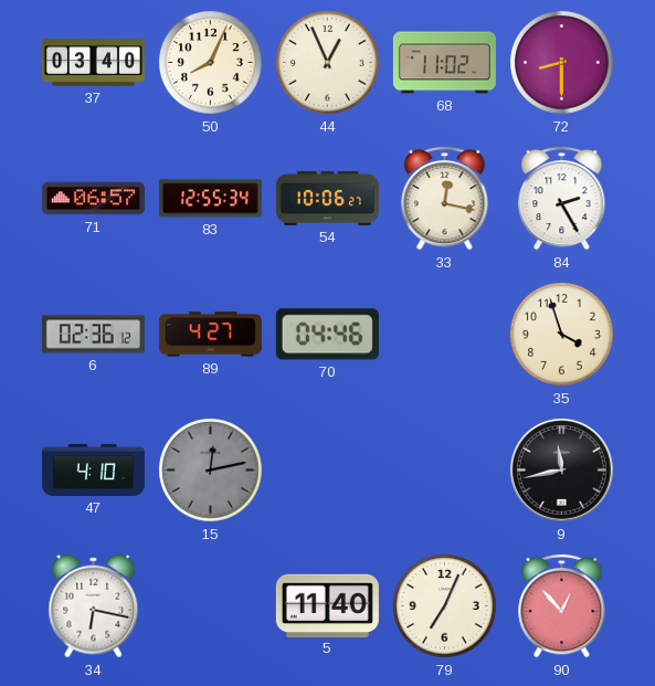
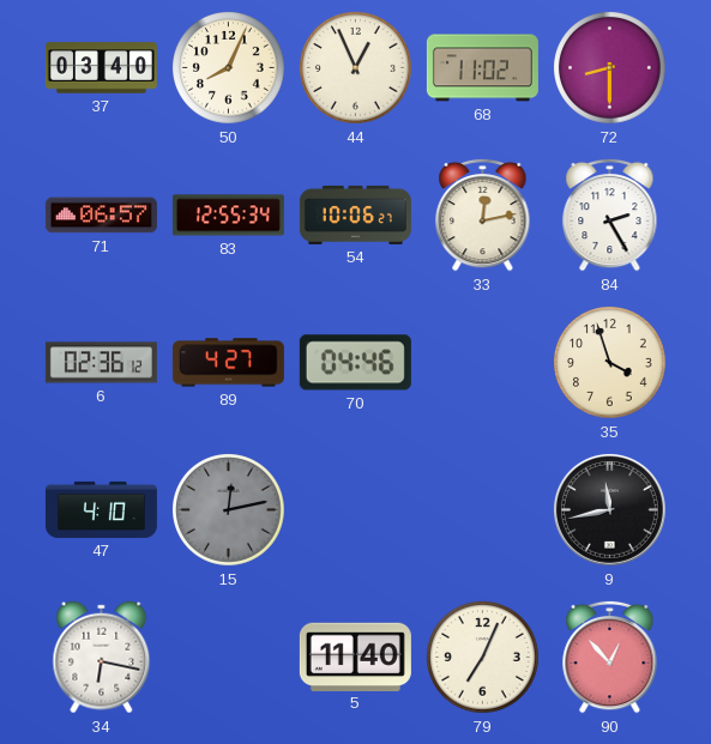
33: 12:17 -> 12:13 (483, 214)
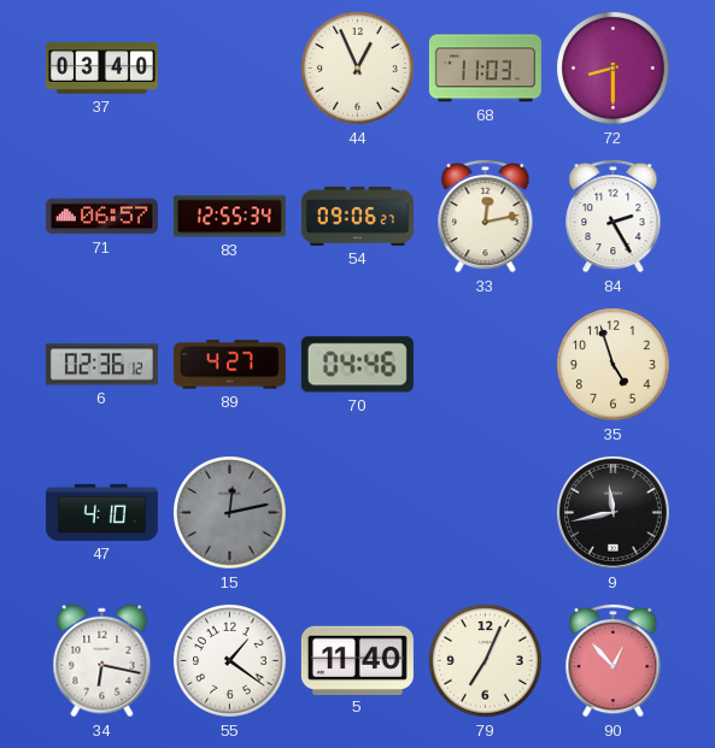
50: 8:04 -> none (229, 68)
68: 11:02 -> 11:03 (485, 69)
54: 10:06 -> 09:06 (357, 216)
35: 3:57 -> 4:57 (614, 365)
55: none -> 1:21 (230, 661)
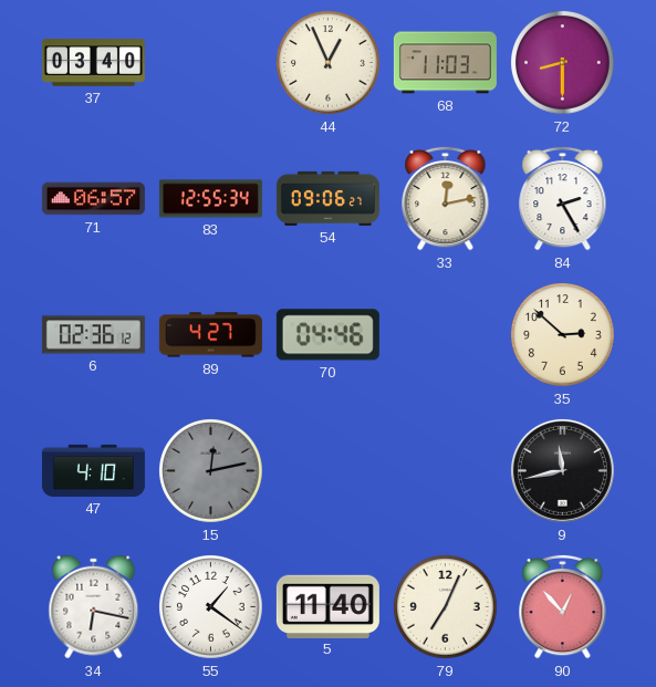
35: 4:57 -> 2:52 (563, 335)
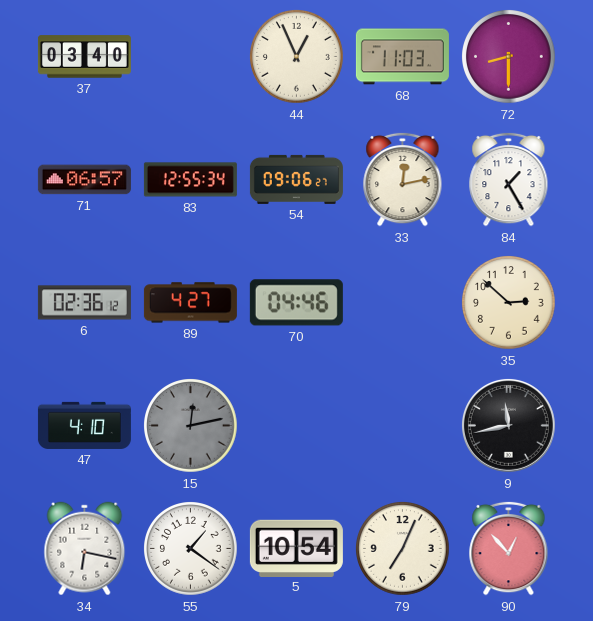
84: 2:25 -> 1:25 (509, 179)
5: 11:40 -> 10:54 (296, 548)
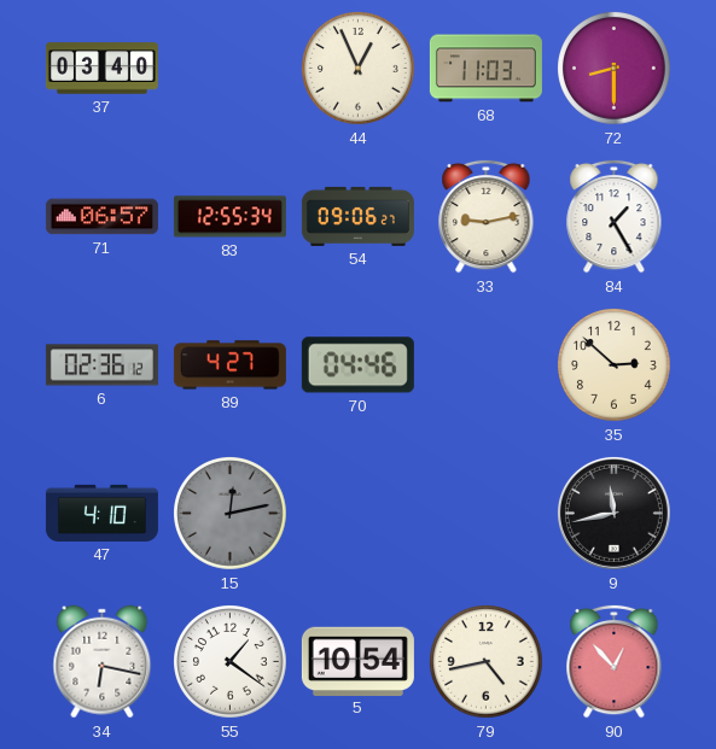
33: 12:13 -> 9:13 (487, 216)
79: 7:04 -> 4:43 (487, 662)
